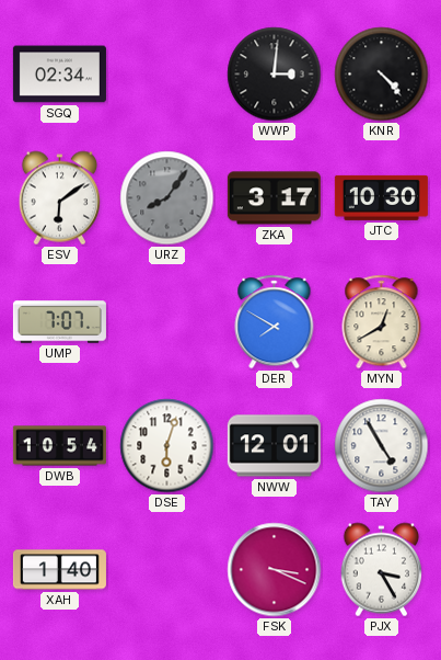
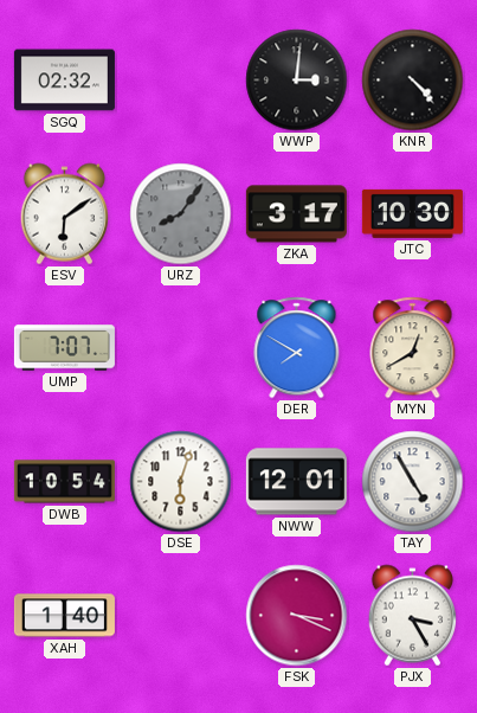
SGQ: 02:34 -> 02:32 (64, 81)
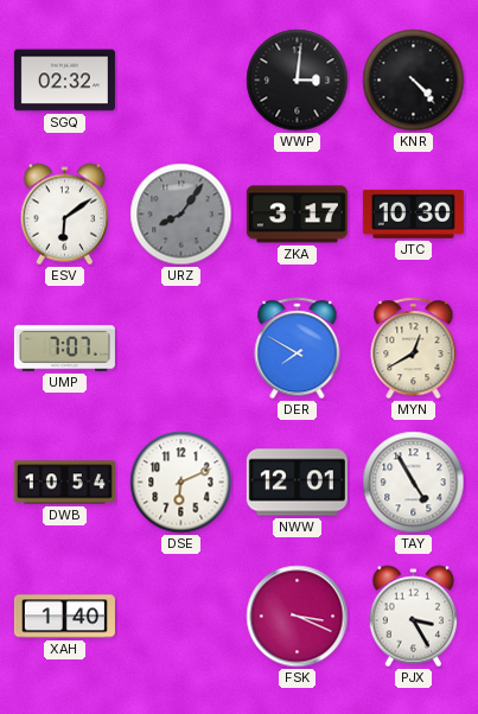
DSE: 6:03 -> 6:11 (181, 483)
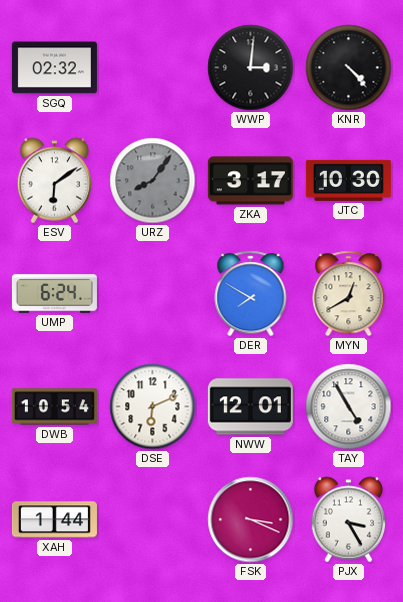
UMP: 7:07 -> 6:24 (54, 294)
XAH: 1:40 -> 1:44 (54, 520)
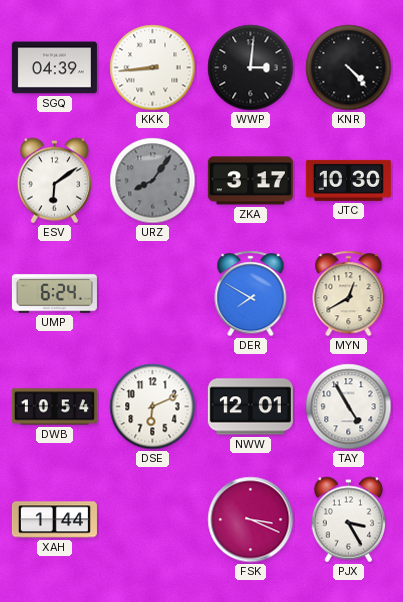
SGQ: 02:32 -> 04:39 (54, 68)
KKK: none -> 8:44 (153, 68)
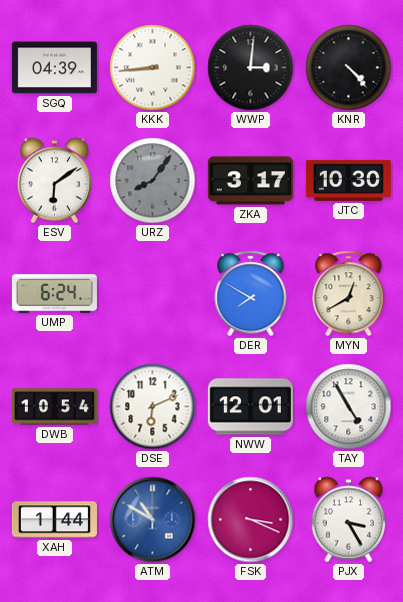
ATM: none -> 10:50 (153, 520)
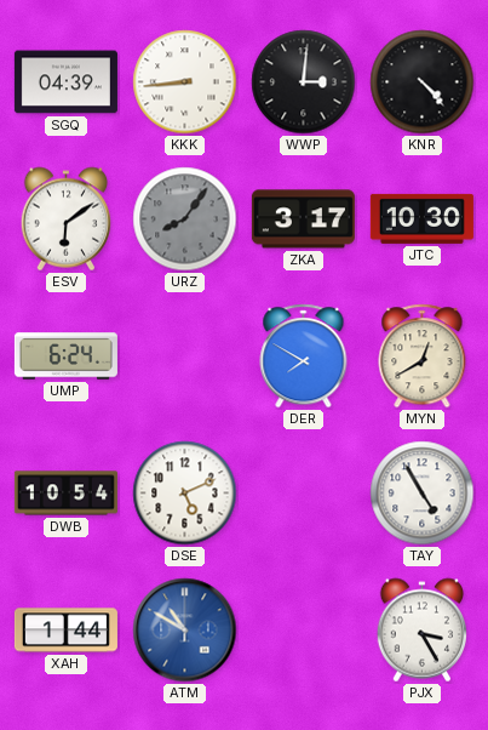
DSE: 6:11 -> 5:11 (185, 494)
NWW: 12:01 -> none (250, 407)
FSK: 3:19 -> none (251, 520)
